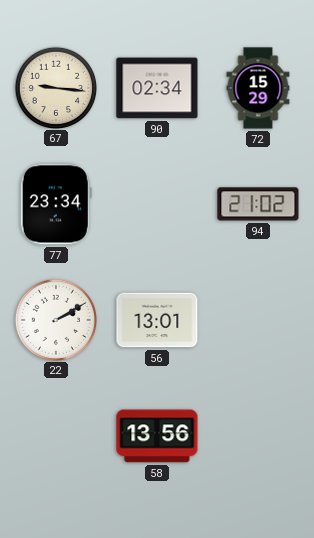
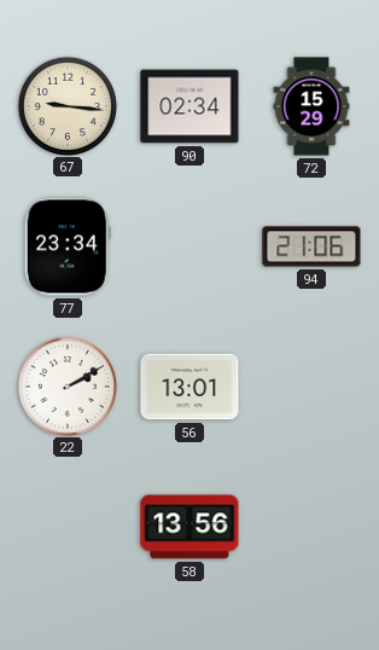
94: 21:02 -> 21:06 (311, 246)
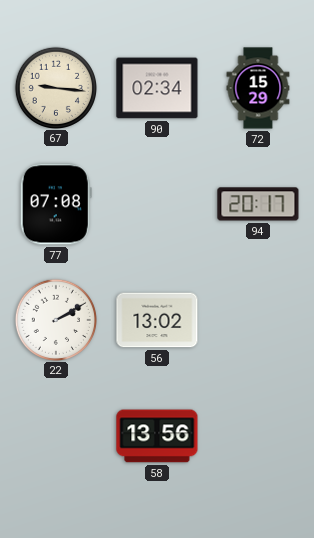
77: 23:34 -> 07:08 (56, 204)
94: 21:06 -> 20:17 (258, 204)
56: 13:01 -> 13:02 (157, 320)
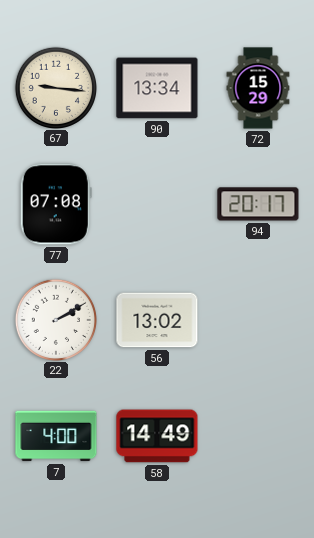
90: 02:34 -> 13:34 (157, 88)
7: none -> 4:00 (56, 436)
58: 13:56 -> 14:49 (157, 436)
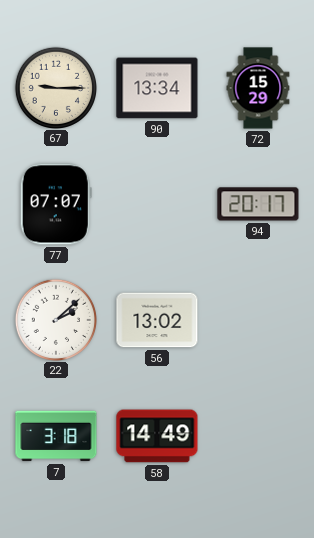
67: 9:16 -> 9:15 (55, 87)
77: 07:08 -> 07:07 (56, 204)
22: 2:10 -> 2:08 (55, 319)
7: 4:00 -> 3:18 (56, 436)
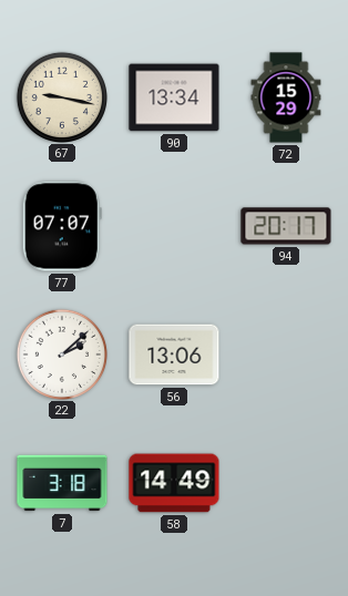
67: 9:15 -> 9:17 (61, 96)
56: 13:02 -> 13:06 (174, 354)
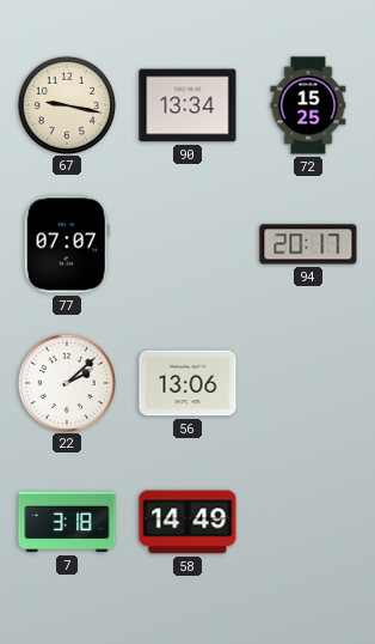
72: 15:29 -> 15:25 (308, 105)
